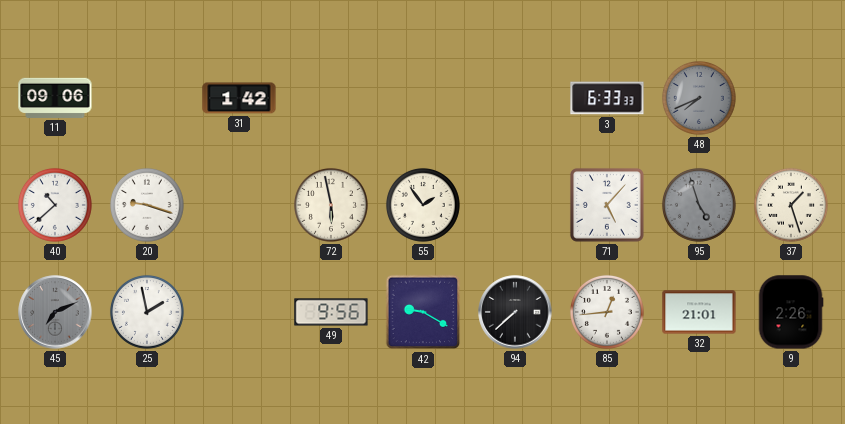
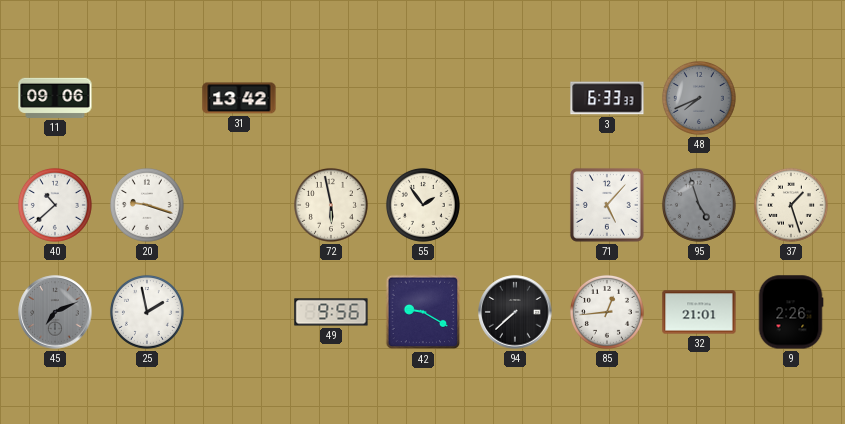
31: 1:42 -> 13:42 (239, 98)
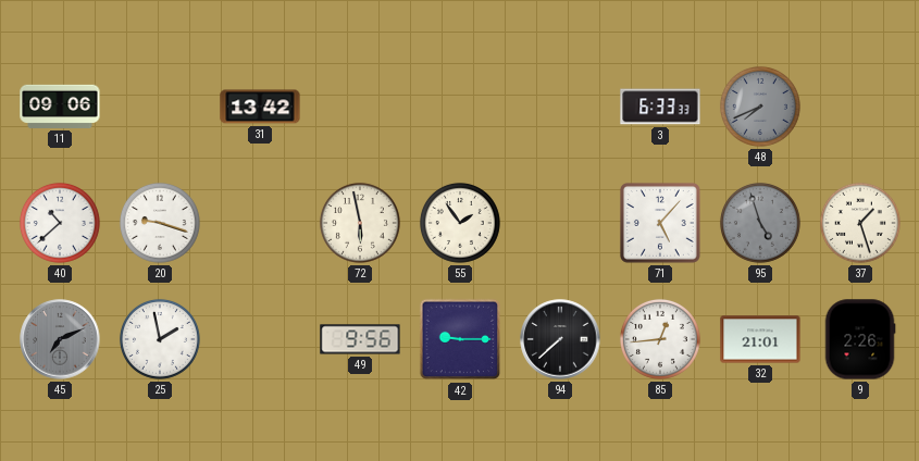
42: 9:20 -> 9:15 (460, 339)
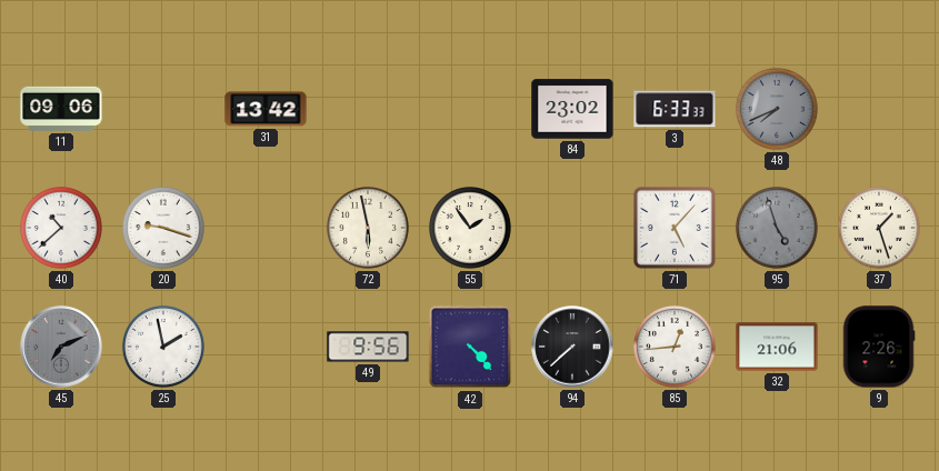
84: none -> 23:02 (572, 109)
42: 9:15 -> 4:23 (470, 347)
32: 21:01 -> 21:06 (777, 347)
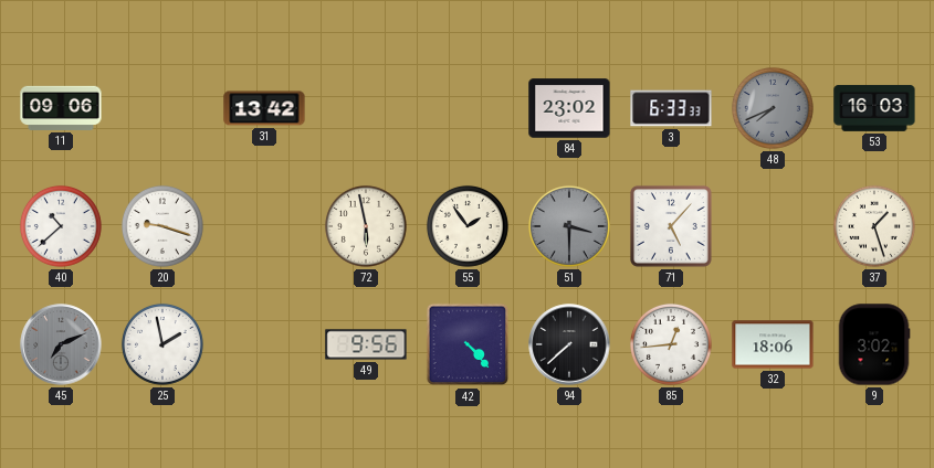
53: none -> 16:03 (874, 108)
51: none -> 3:30 (569, 226)
95: 4:57 -> none (777, 228)
32: 21:06 -> 18:06 (773, 344)
9: 2:26 -> 3:02 (874, 344)
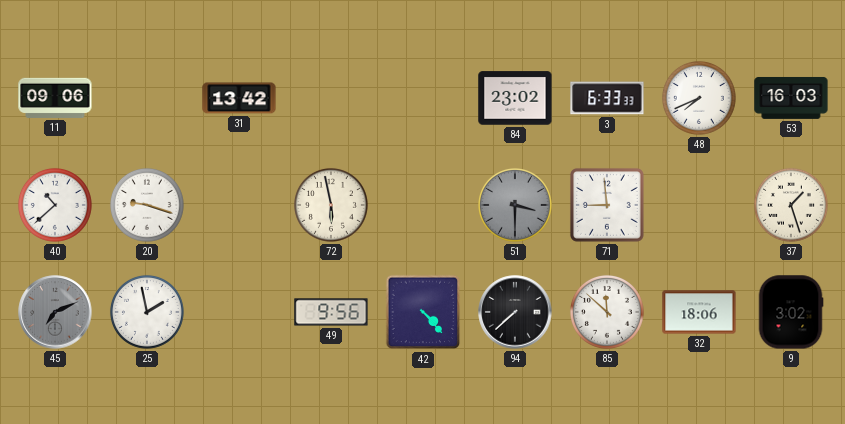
48 dial: grey -> white (699, 98)
55: 1:54 -> none (468, 226)
71: 5:07 -> 8:59 (607, 205)
85: 12:44 -> 11:52 (607, 312)
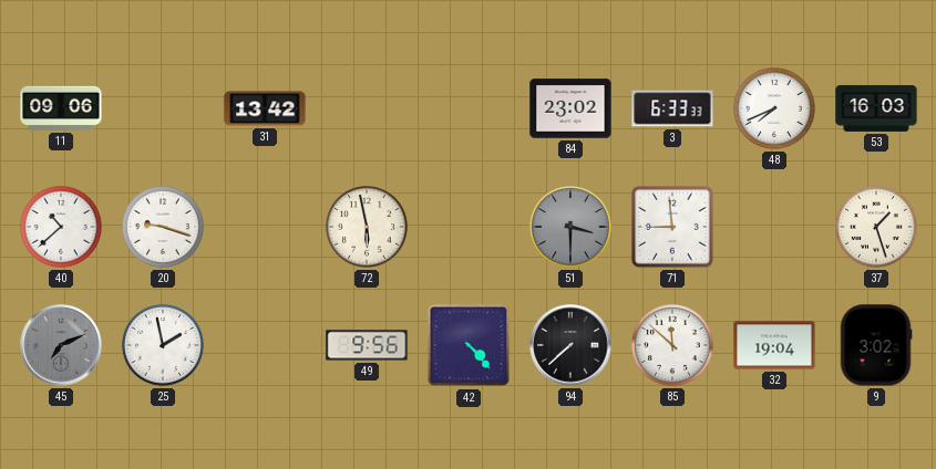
32: 18:06 -> 19:04 (774, 345)
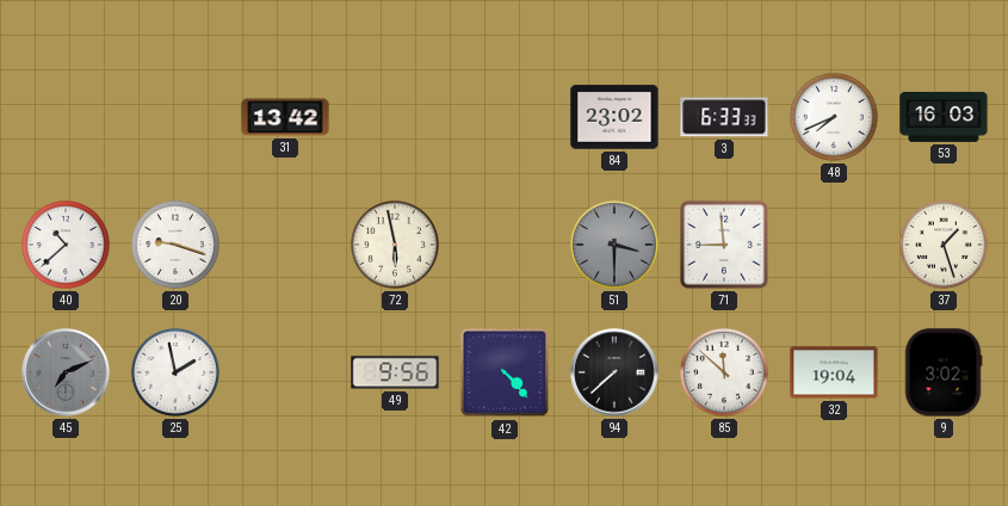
11: 09:06 -> none (61, 108)
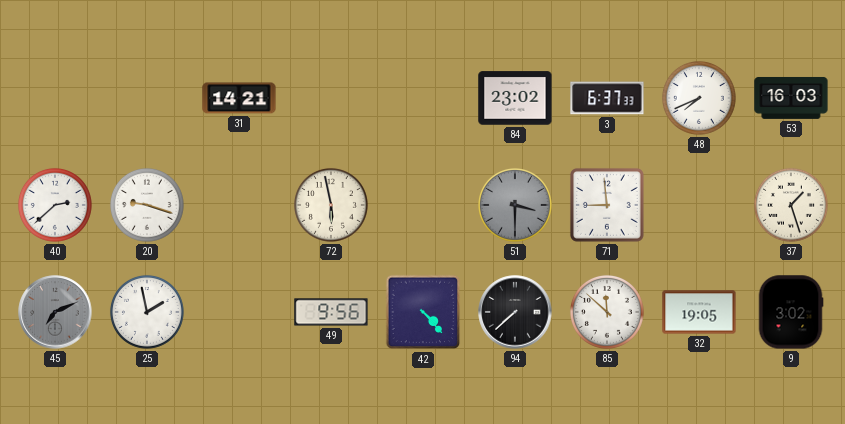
31: 13:42 -> 14:21 (239, 98)
3: 6:33 -> 6:37 (607, 98)
40: 10:38 -> 2:38 (55, 205)
32: 19:04 -> 19:05 (699, 312)
